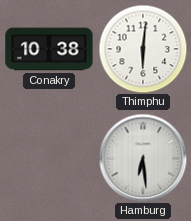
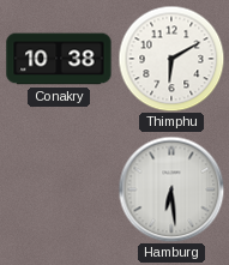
Thimphu: 6:01 -> 6:10 (171, 59)
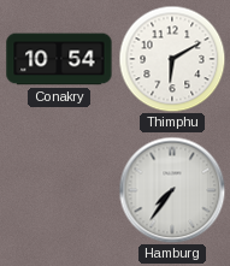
Conakry: 10:38 -> 10:54 (59, 59)
Hamburg: 6:29 -> 7:36 (172, 190)
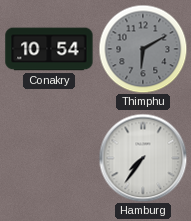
Thimphu dial: white -> grey (143, 49)
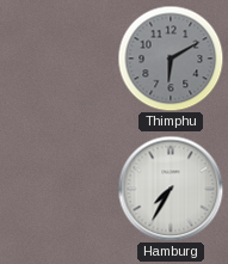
Conakry: 10:54 -> none (49, 49)
Hamburg: 7:36 -> 7:35 (171, 189)
